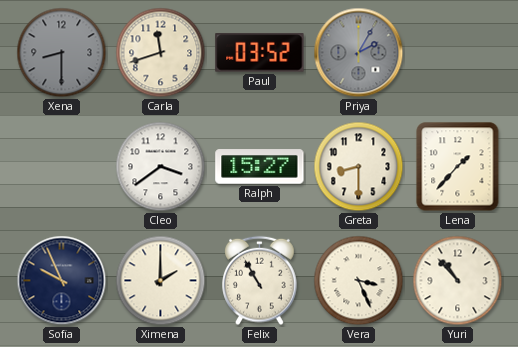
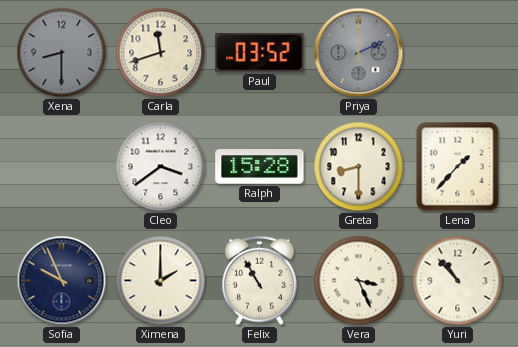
Priya: 2:05 -> 2:11 (359, 53)
Ralph: 15:27 -> 15:28 (260, 167)
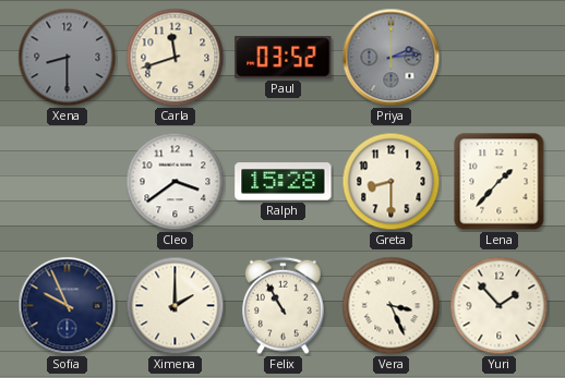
Priya: 2:11 -> 2:14 (392, 58)
Yuri: 10:53 -> 1:53 (500, 306)
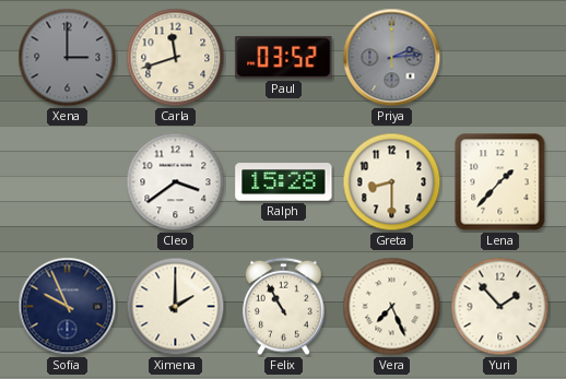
Xena: 8:30 -> 3:00 (68, 58)
Vera: 3:26 -> 7:26 (392, 307)
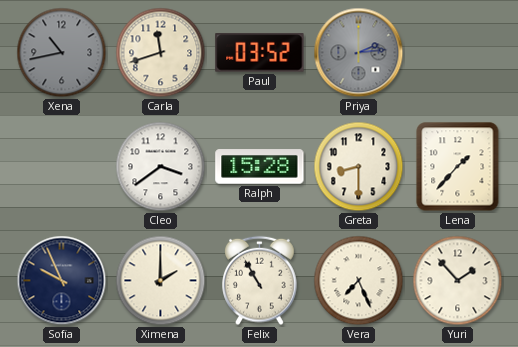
Xena: 3:00 -> 10:43 (62, 53)
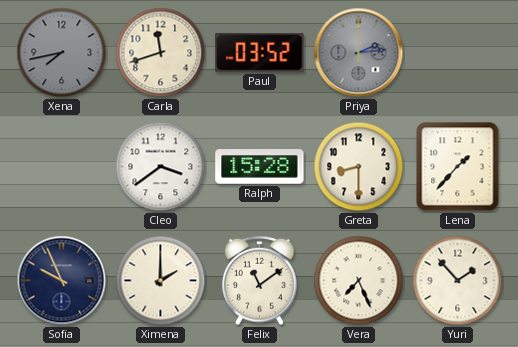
Xena: 10:43 -> 7:43 (62, 53)
Felix: 10:55 -> 11:09 (260, 281)
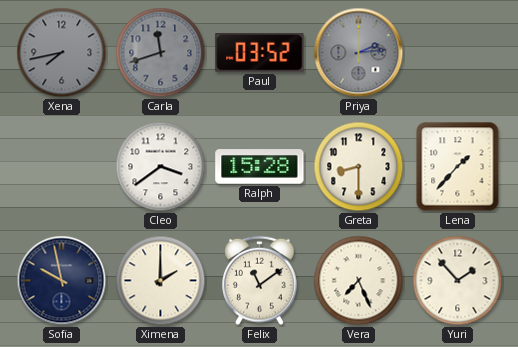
Carla dial: cream -> grey (161, 53)
Sofia: 9:56 -> 9:58 (62, 281)
